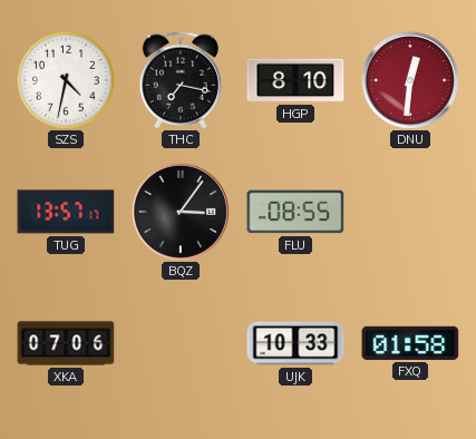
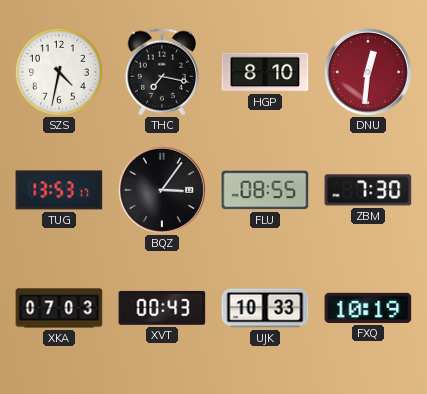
TUG: 13:57 -> 13:53 (59, 190)
ZBM: none -> 7:30 (368, 190)
XKA: 07:06 -> 07:03 (59, 308)
XVT: none -> 00:43 (162, 308)
FXQ: 01:58 -> 10:19 (368, 308)
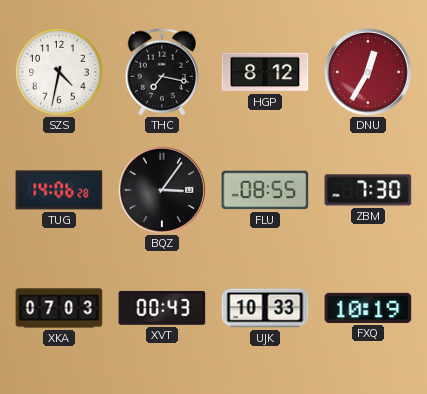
HGP: 8:10 -> 8:12 (265, 72)
DNU: 12:31 -> 12:35 (368, 72)
TUG: 13:53 -> 14:06 (59, 190)
